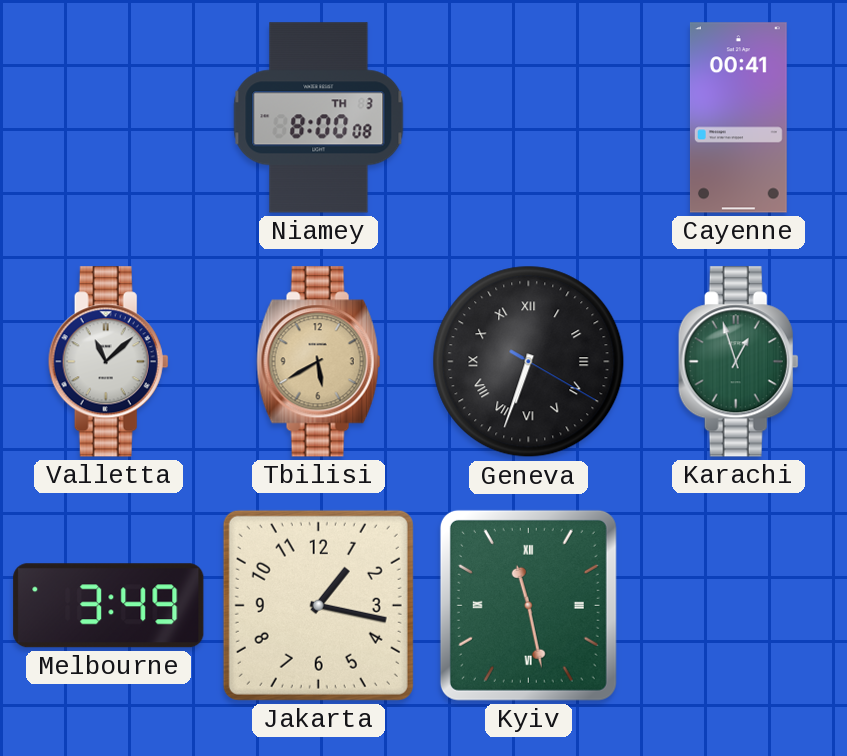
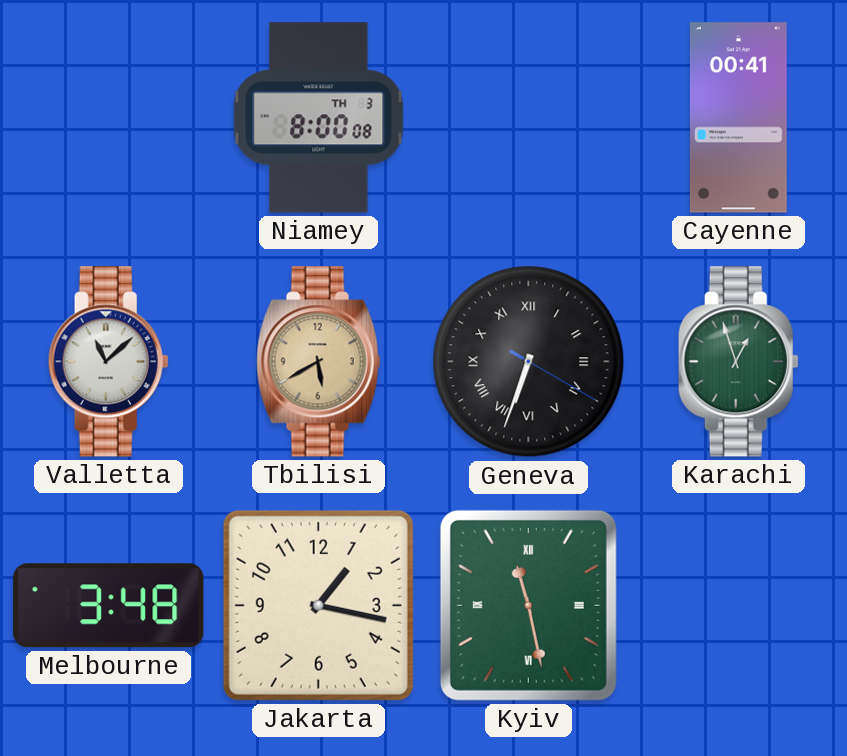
Melbourne: 3:49 -> 3:48 (109, 606)
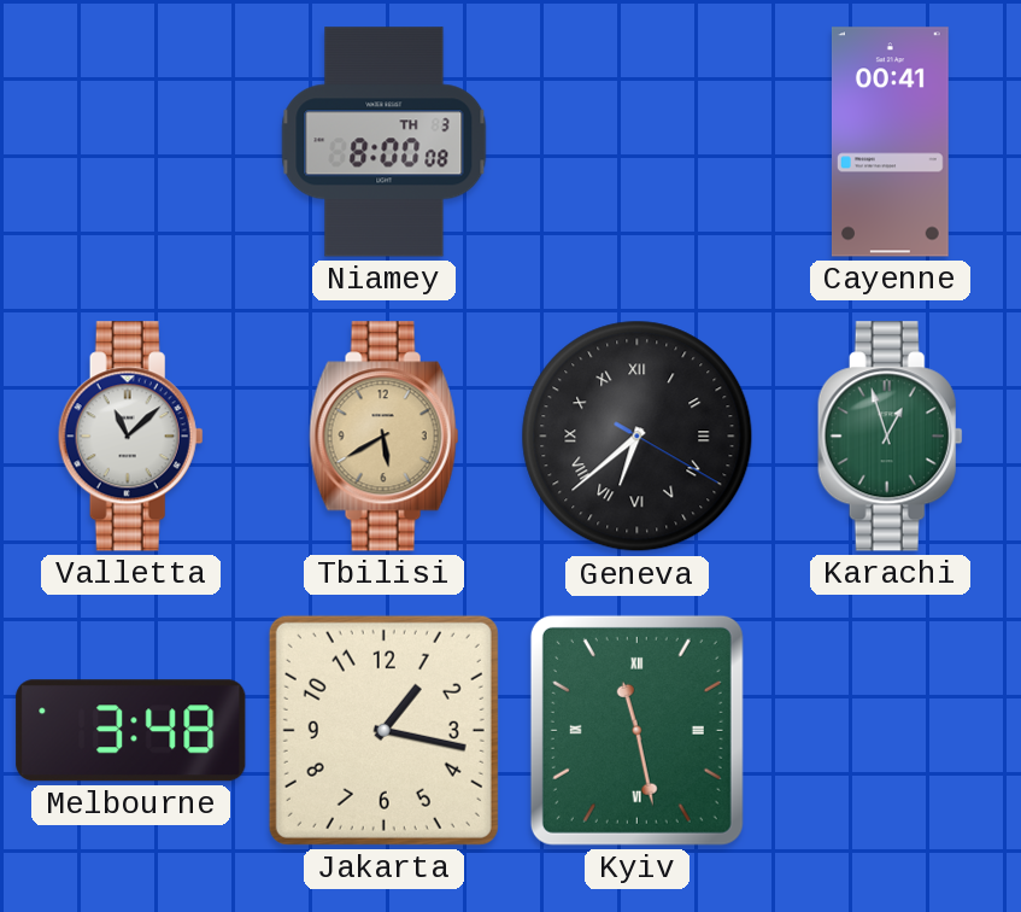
Geneva: 6:33 -> 6:38 (638, 437)
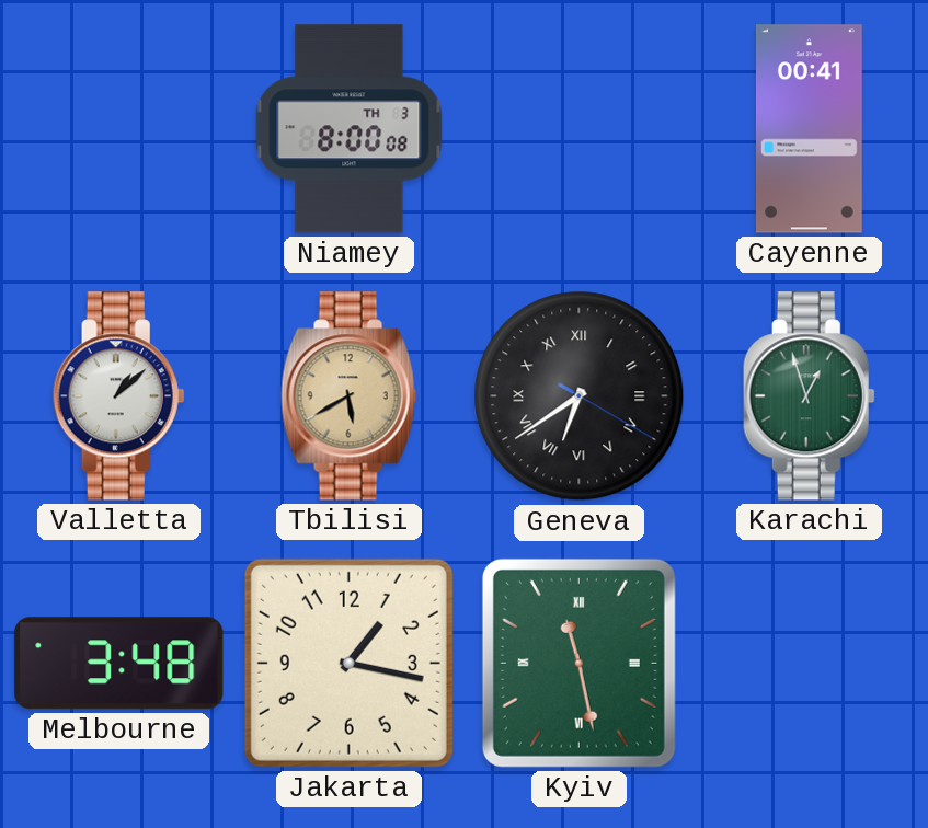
Valletta: 11:08 -> 1:08 (118, 396)
Geneva: 6:38 -> 6:39 (580, 396)
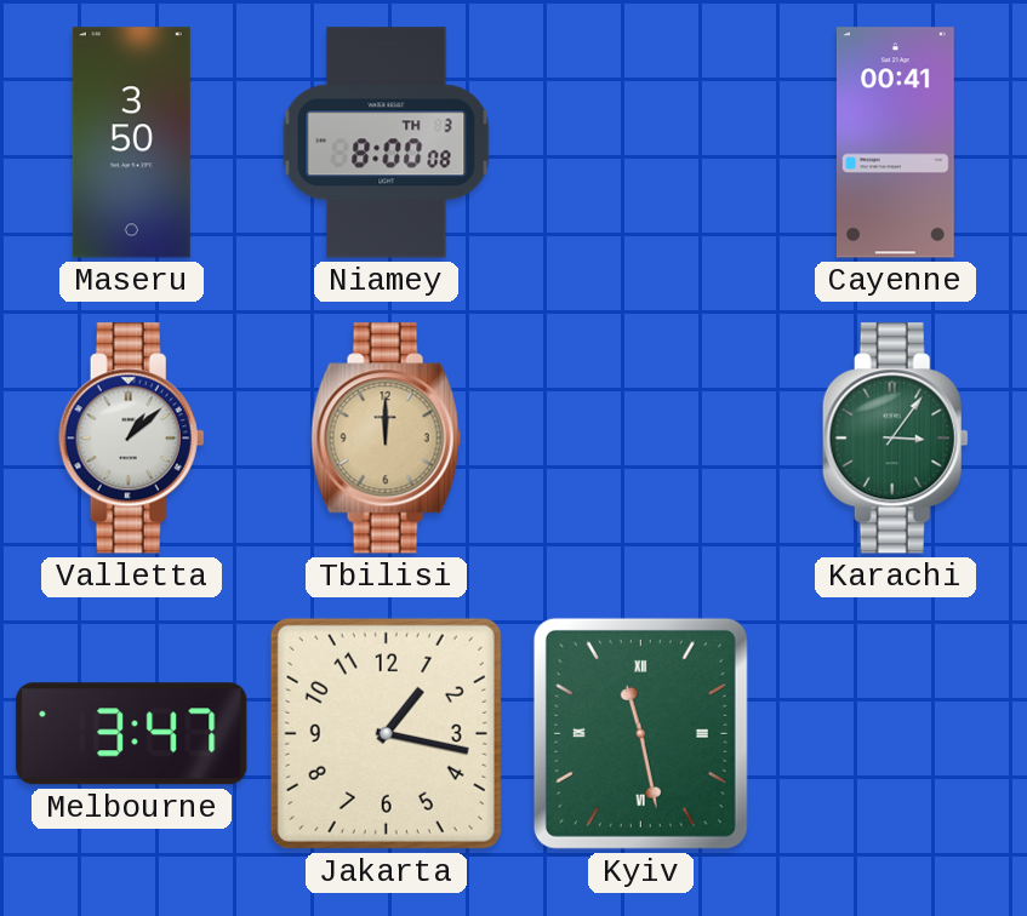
Maseru: none -> 3:50 (131, 143)
Tbilisi: 5:40 -> 12:00 (387, 439)
Geneva: 6:39 -> none (580, 396)
Karachi: 12:57 -> 3:06 (895, 439)
Melbourne: 3:48 -> 3:47 (132, 734)
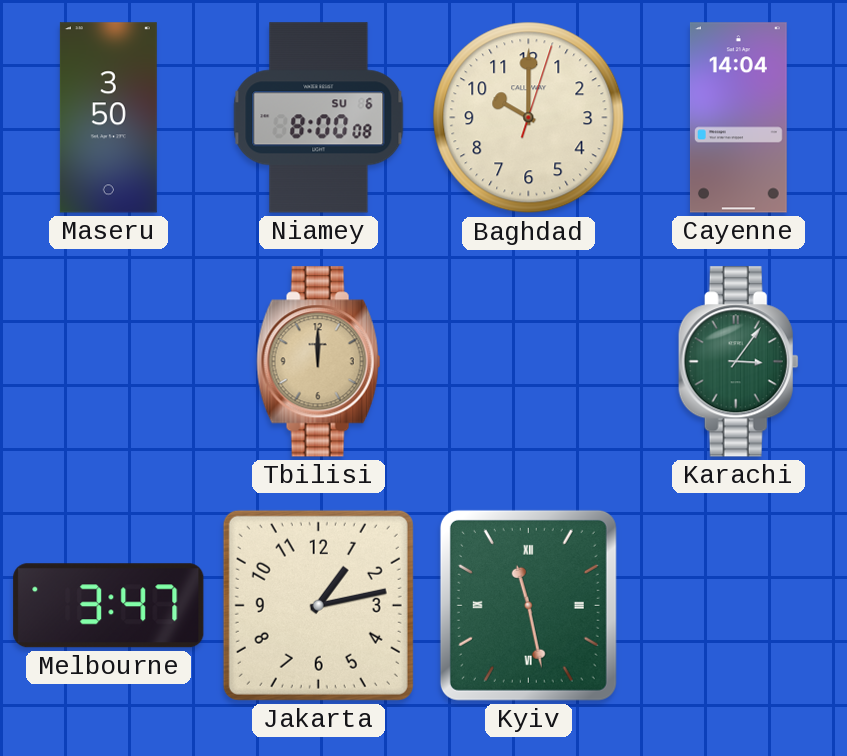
Niamey date: TH 3 -> SU 6 (319, 118)
Baghdad: none -> 10:00 (529, 118)
Cayenne: 00:41 -> 14:04 (738, 118)
Valletta: 1:08 -> none (131, 439)
Jakarta: 1:17 -> 1:13 (318, 605)
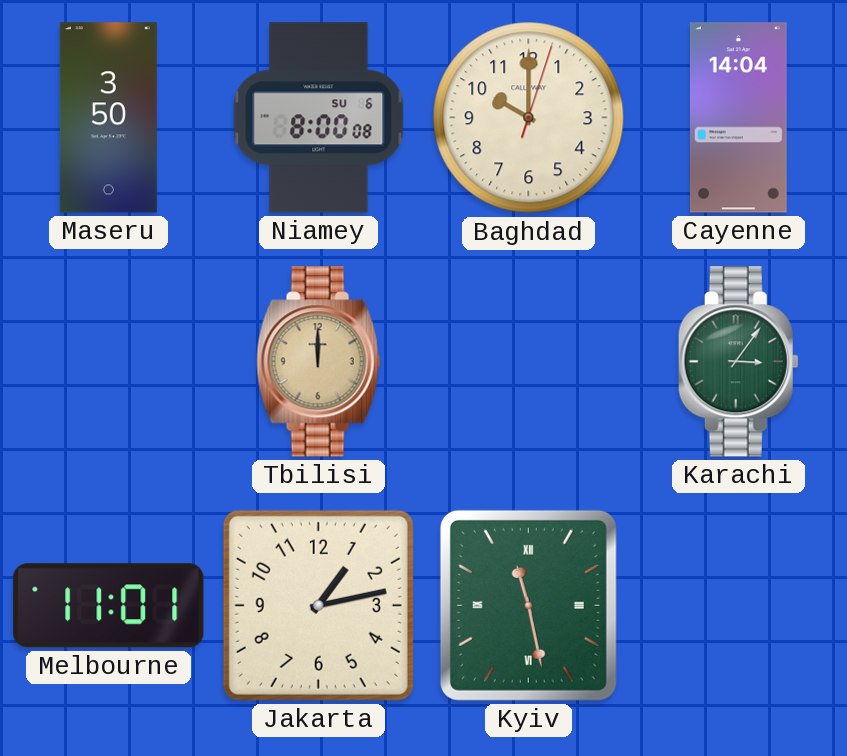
Melbourne: 3:47 -> 11:01 (109, 606)
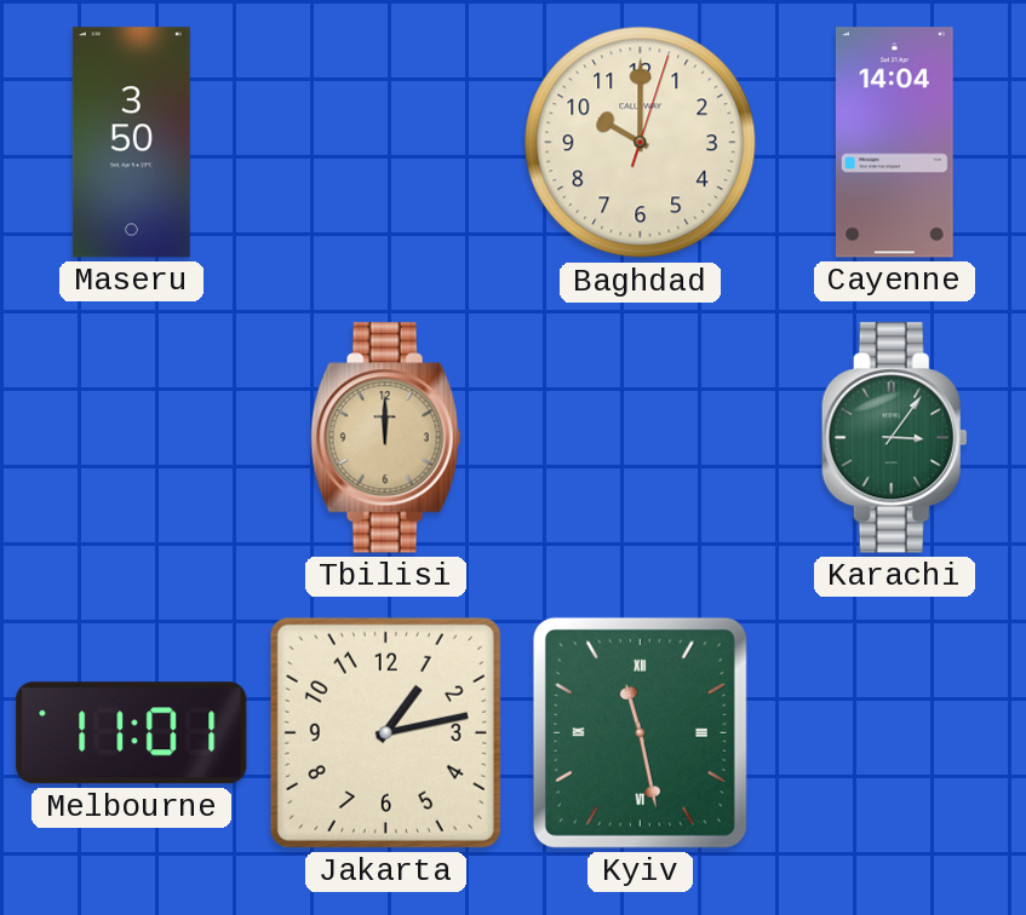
Niamey: 8:00 -> none (319, 118)
